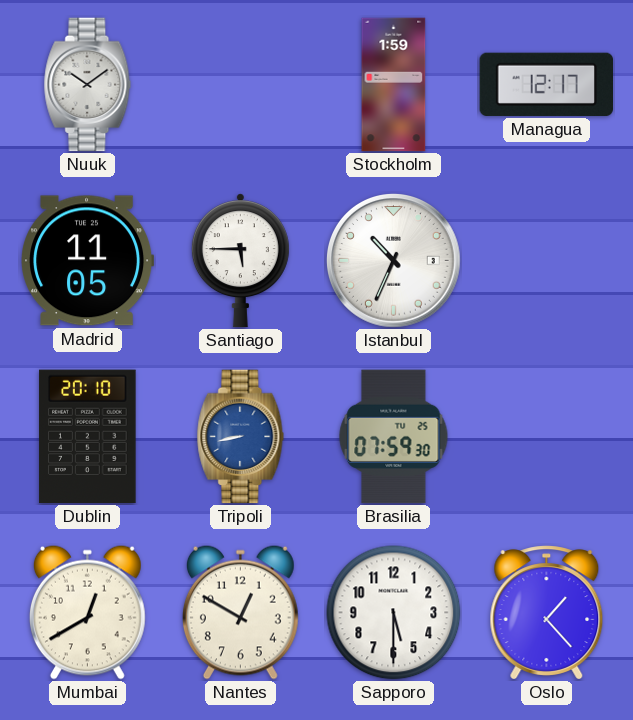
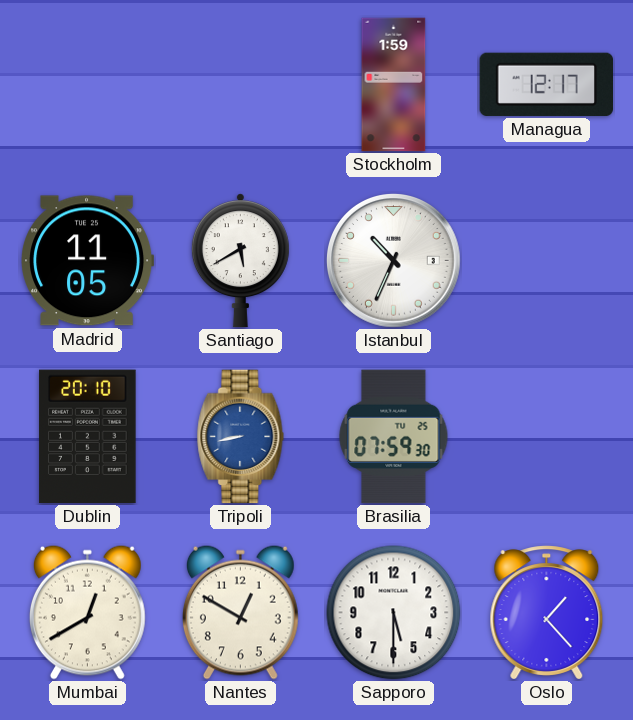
Nuuk: 10:09 -> none (88, 85)
Santiago: 5:45 -> 5:40 (240, 261)
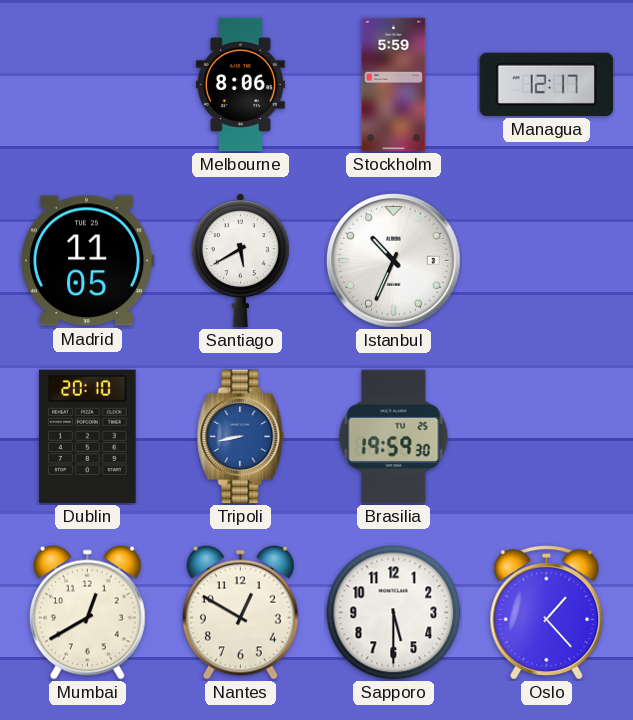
Melbourne: none -> 8:06 (240, 85)
Stockholm: 1:59 -> 5:59 (394, 85)
Brasilia: 07:59 -> 19:59 (394, 437)
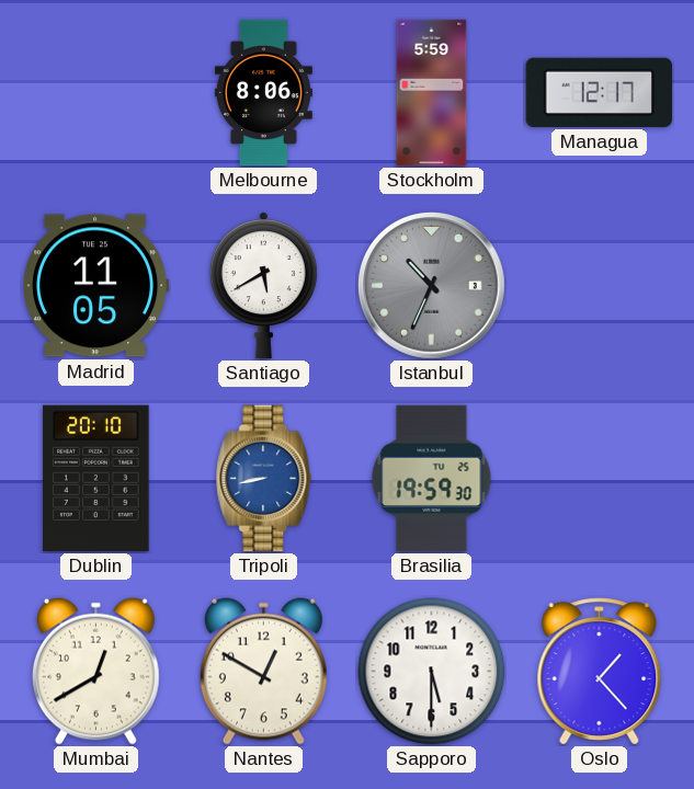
Istanbul dial: white -> grey (432, 286)
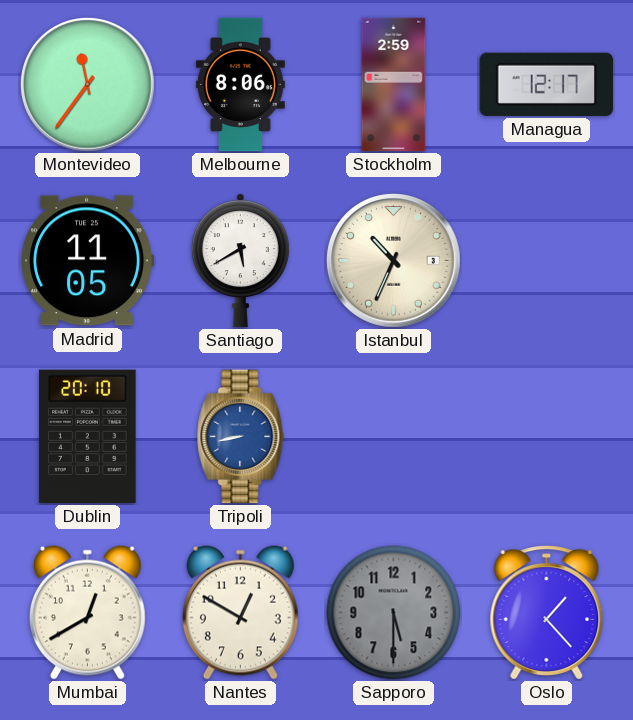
Montevideo: none -> 11:36 (88, 85)
Stockholm: 5:59 -> 2:59 (394, 85)
Istanbul dial: grey -> cream (394, 261)
Brasilia: 19:59 -> none (432, 479)
Sapporo dial: white -> grey (394, 613)
